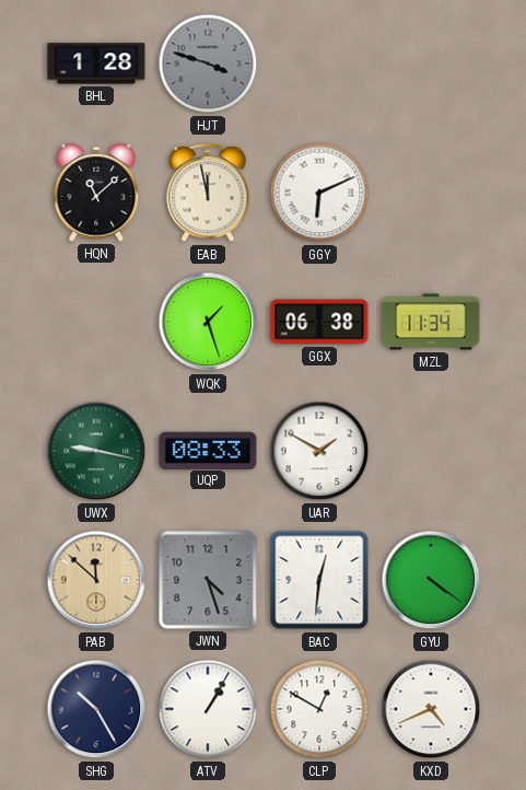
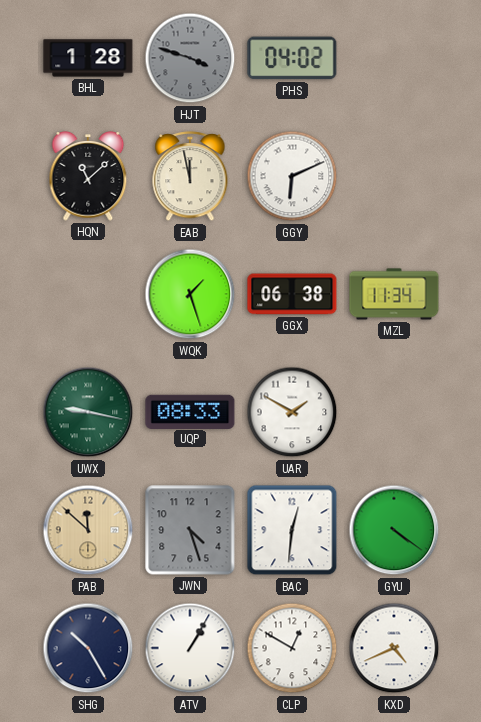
PHS: none -> 04:02 (292, 58)
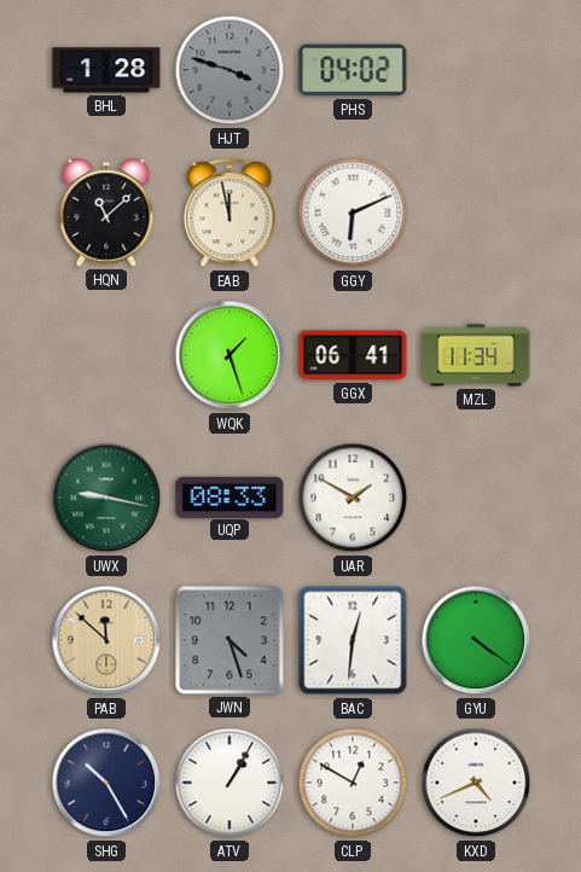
GGX: 06:38 -> 06:41 (353, 355)
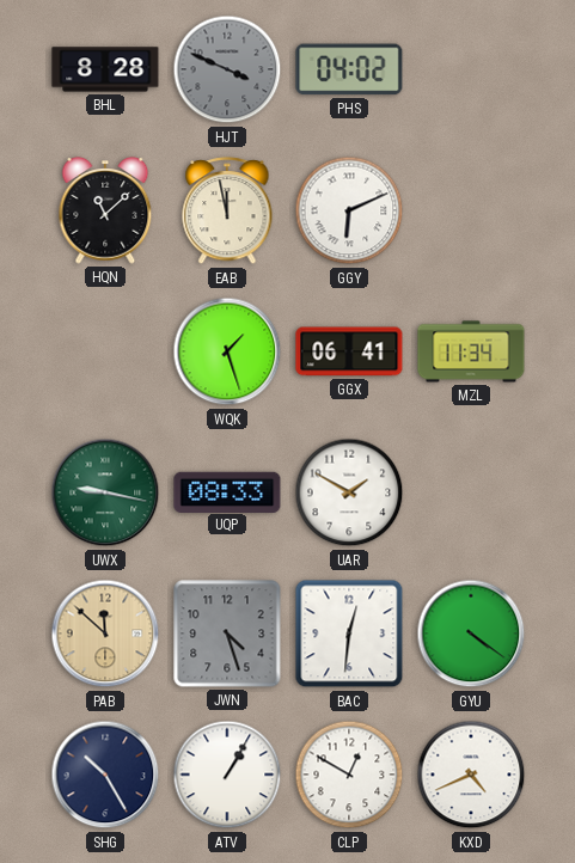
BHL: 1:28 -> 8:28 (105, 69)
HJT: 3:48 -> 3:49 (227, 69)
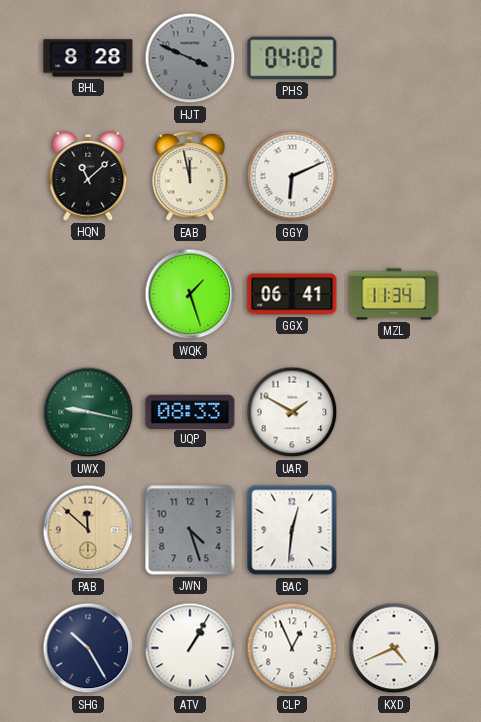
GYU: 4:21 -> none (471, 634)
CLP: 12:50 -> 12:56 (292, 648)
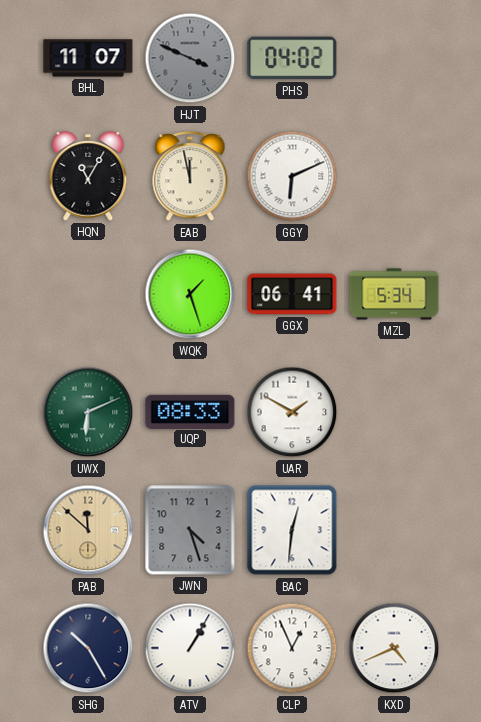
BHL: 8:28 -> 11:07 (88, 58)
HQN: 11:08 -> 11:05 (88, 177)
MZL: 11:34 -> 5:34 (394, 294)
UWX: 9:17 -> 6:11 (88, 412)
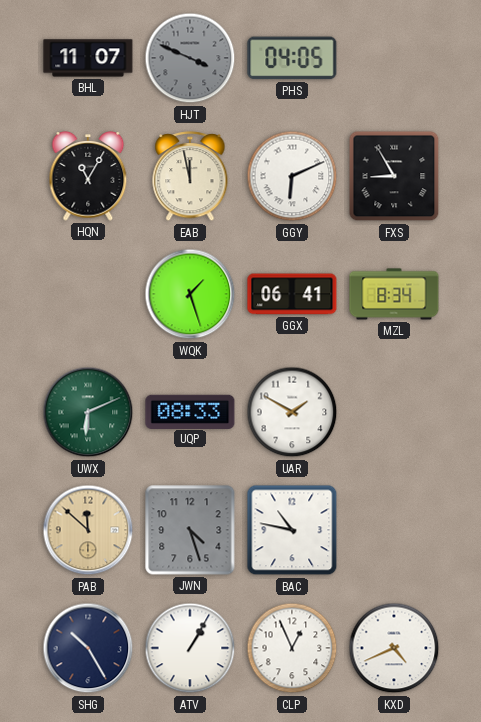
PHS: 04:02 -> 04:05 (292, 58)
FXS: none -> 8:55 (394, 176)
MZL: 5:34 -> 8:34 (394, 294)
BAC: 12:31 -> 10:47 (292, 530)
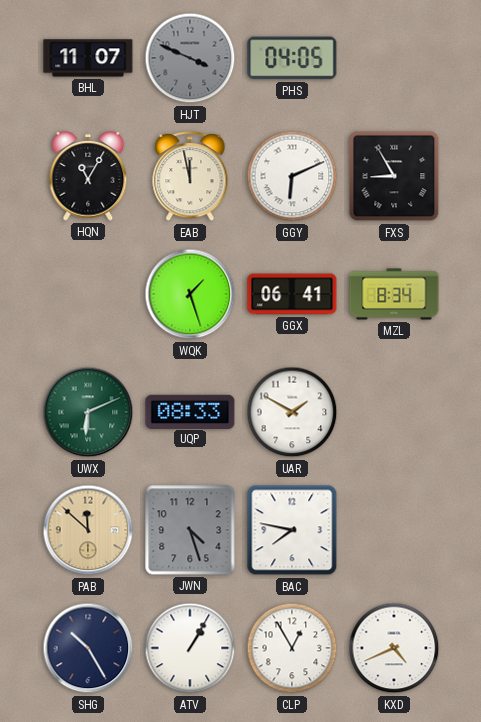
BAC: 10:47 -> 7:47 (292, 530)
CLP: 12:56 -> 12:55 (292, 648)
